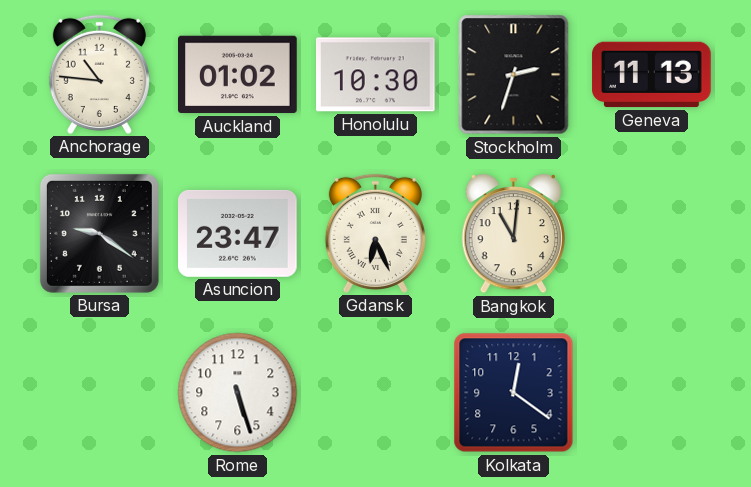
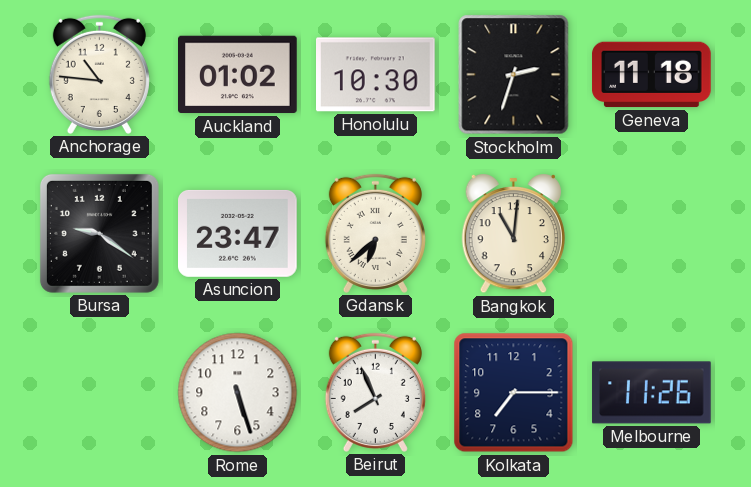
Geneva: 11:13 -> 11:18 (652, 75)
Gdansk: 6:26 -> 6:38 (375, 233)
Beirut: none -> 7:56 (375, 392)
Kolkata: 12:21 -> 7:15 (514, 393)
Melbourne: none -> 11:26 (652, 393)
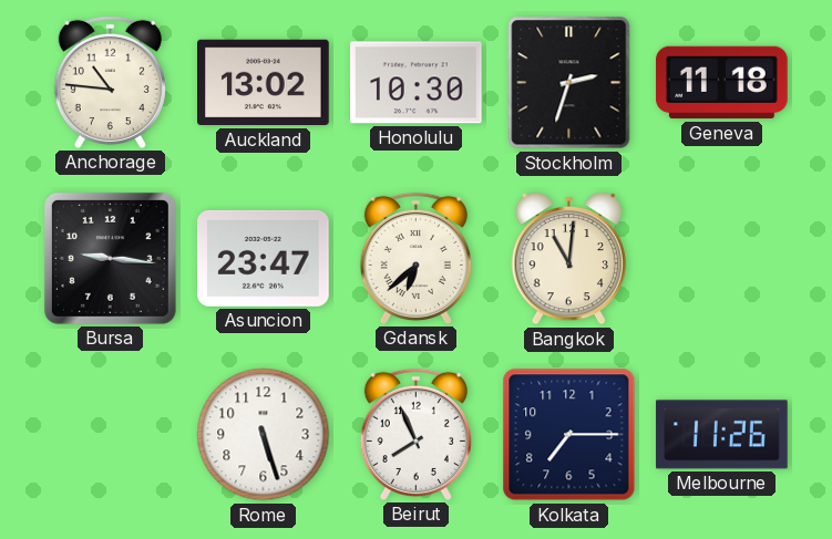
Auckland: 01:02 -> 13:02 (264, 83)
Bursa: 9:21 -> 9:16 (110, 258)
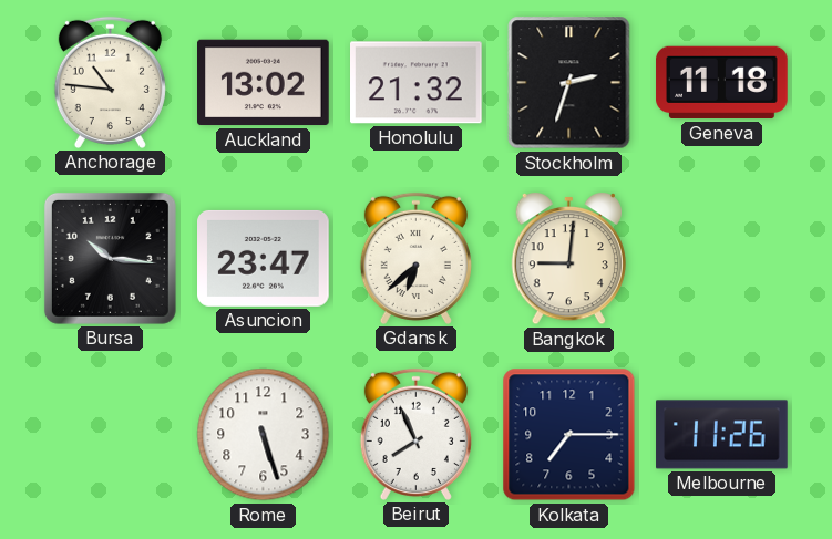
Honolulu: 10:30 -> 21:32 (417, 83)
Bursa: 9:16 -> 10:16 (110, 258)
Bangkok: 11:01 -> 9:01 (568, 260)
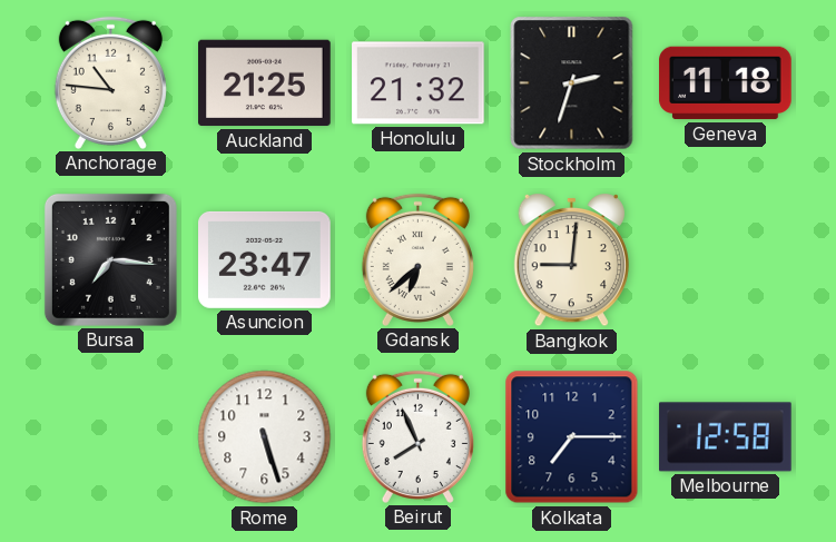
Auckland: 13:02 -> 21:25 (265, 83)
Bursa: 10:16 -> 7:16 (110, 259)
Melbourne: 11:26 -> 12:58 (726, 437)
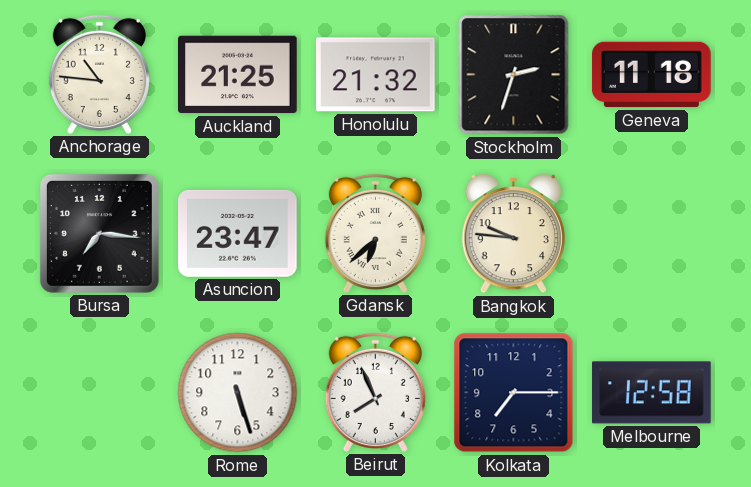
Bangkok: 9:01 -> 9:46 (513, 235)
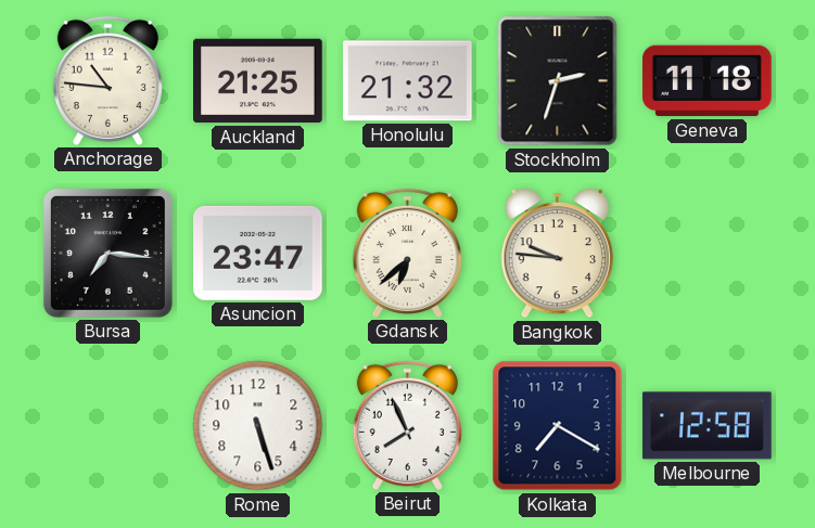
Kolkata: 7:15 -> 7:20 (558, 426)
